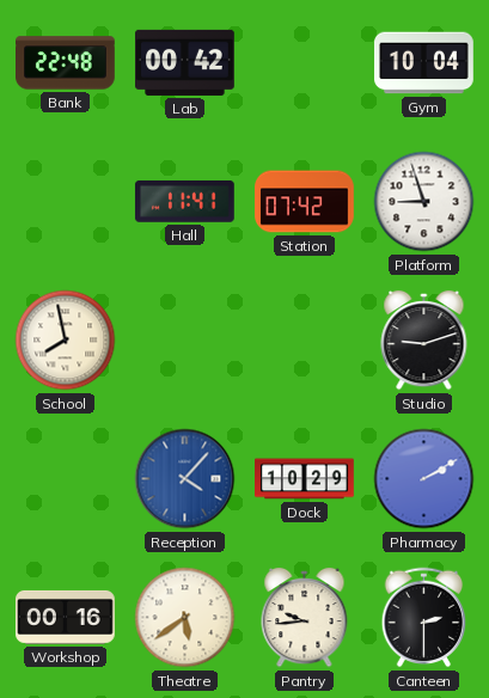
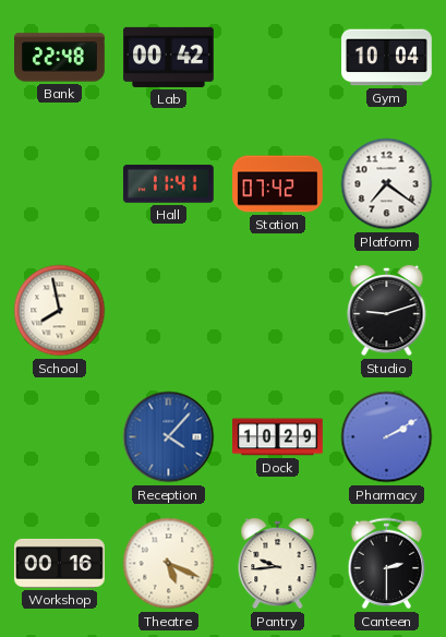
Platform: 8:57 -> 7:21 (387, 184)
Theatre: 5:39 -> 5:19 (169, 564)
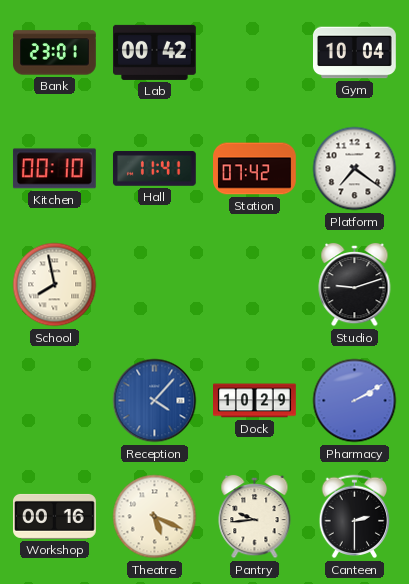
Bank: 22:48 -> 23:01 (55, 53)
Kitchen: none -> 00:10 (54, 169)
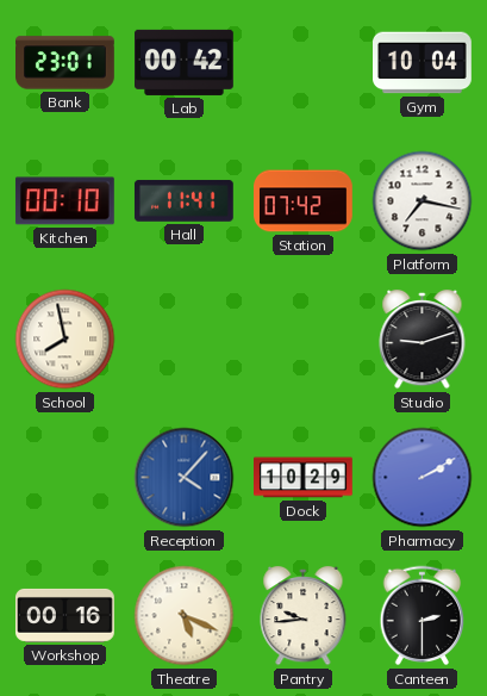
Platform: 7:21 -> 7:17 (423, 201)
